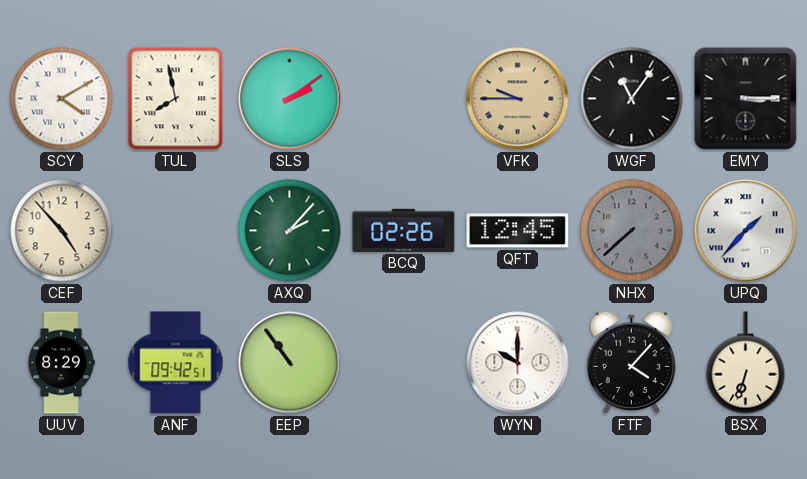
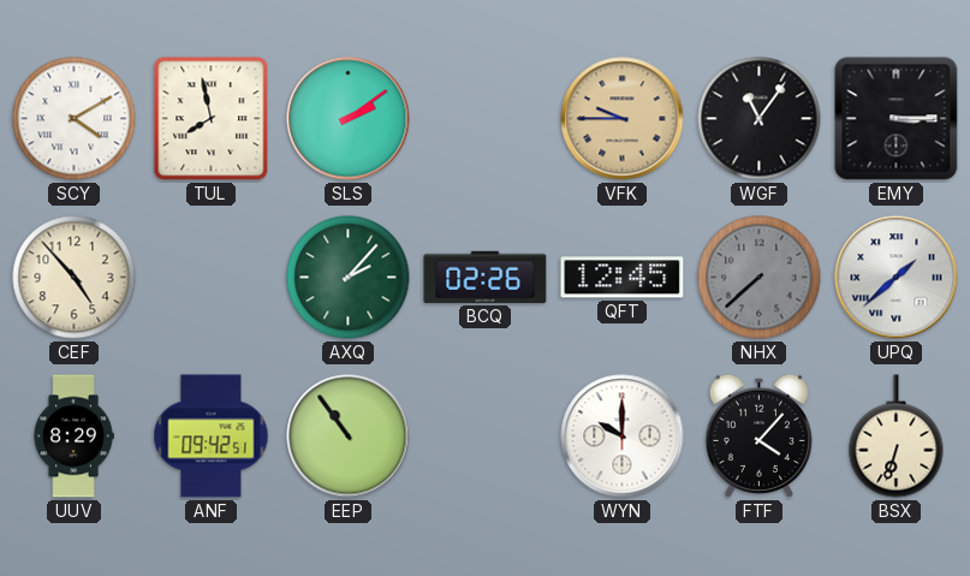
UPQ: 1:37 -> 1:38 (897, 278)
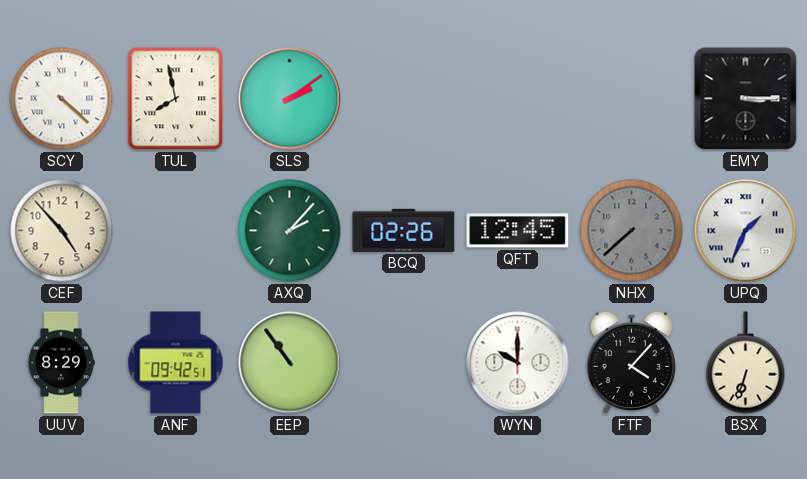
SCY: 4:10 -> 4:22 (62, 99)
VFK: 9:45 -> none (623, 119)
WGF: 11:06 -> none (760, 119)
UPQ: 1:38 -> 1:34 (746, 231)
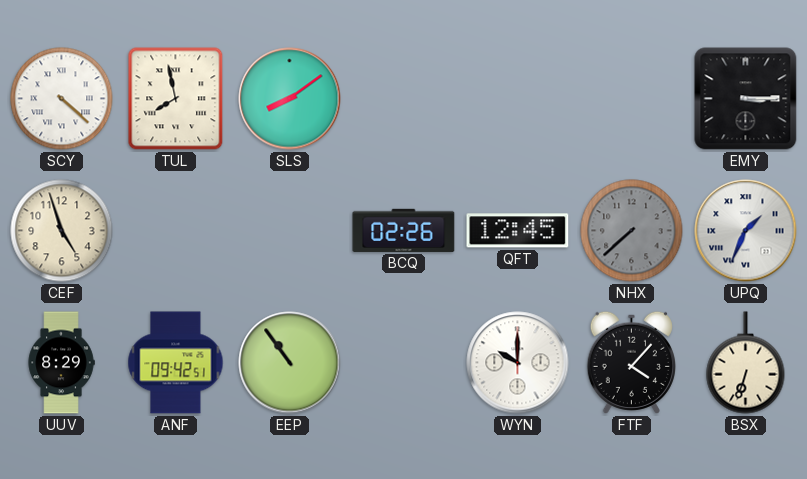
SLS: 2:09 -> 8:09 (290, 99)
CEF: 4:53 -> 4:57 (62, 231)
AXQ: 2:07 -> none (290, 231)
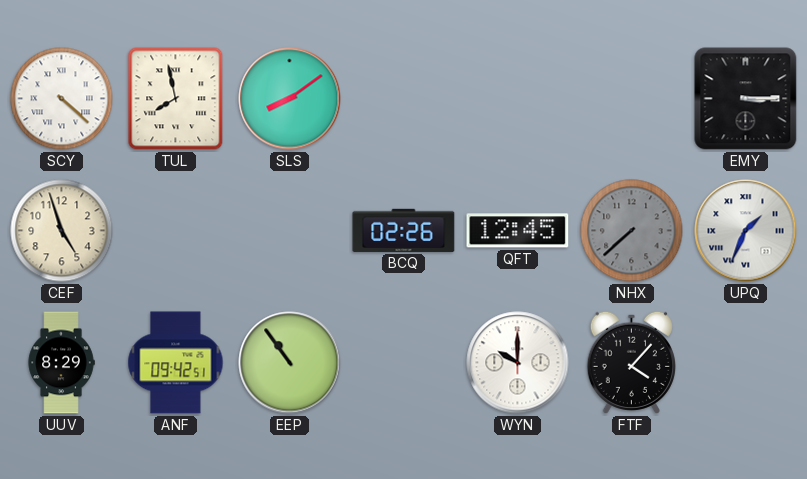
BSX: 6:33 -> none (746, 363)
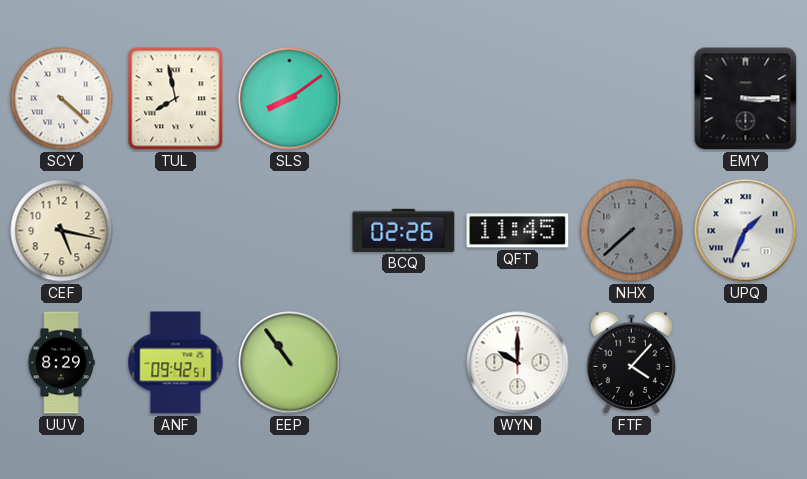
CEF: 4:57 -> 5:17 (62, 231)
QFT: 12:45 -> 11:45 (518, 231)
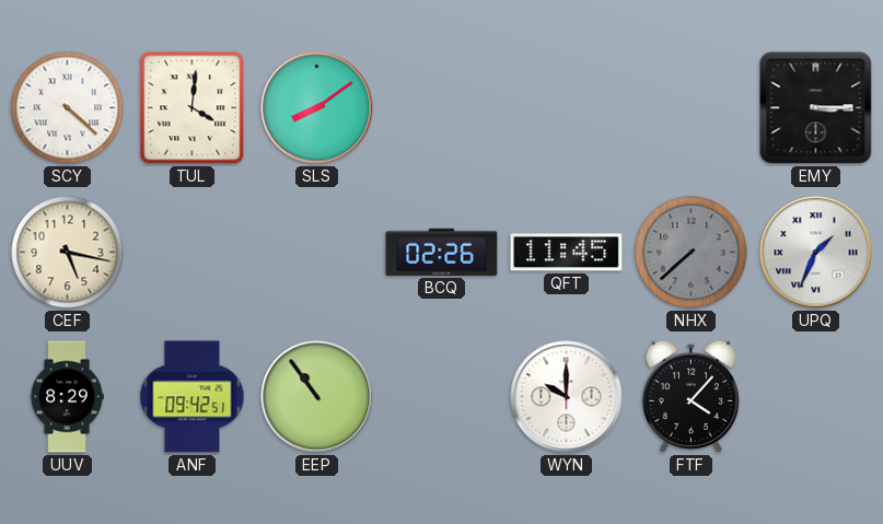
TUL: 7:58 -> 4:01 (193, 108)
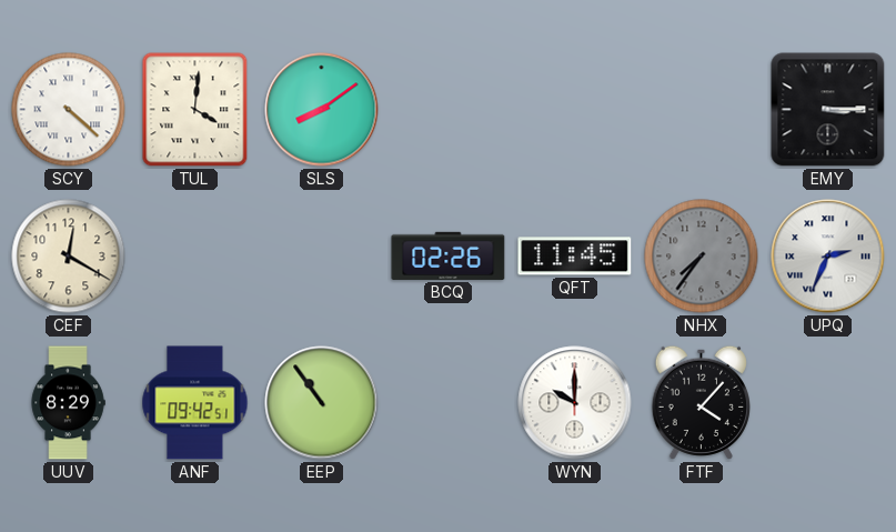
CEF: 5:17 -> 12:20 (69, 257)
NHX: 7:38 -> 7:36 (702, 257)
UPQ: 1:34 -> 2:34 (828, 257)
